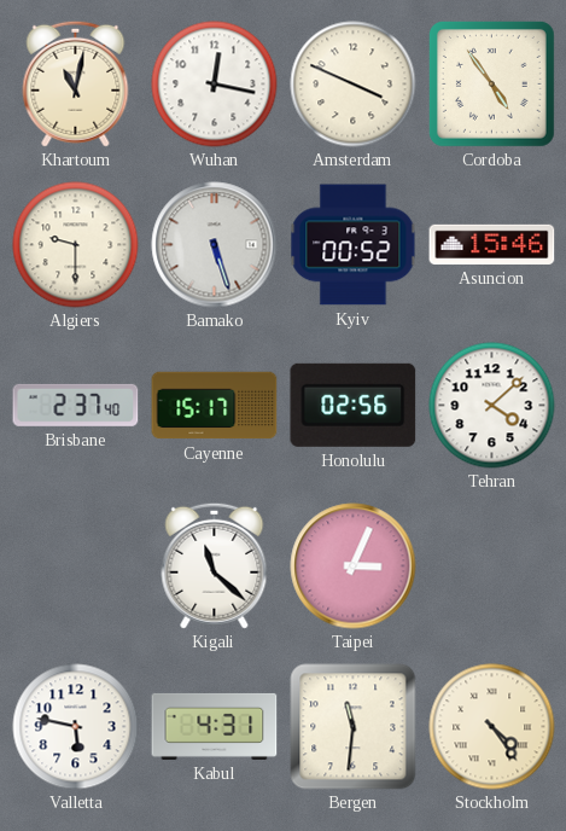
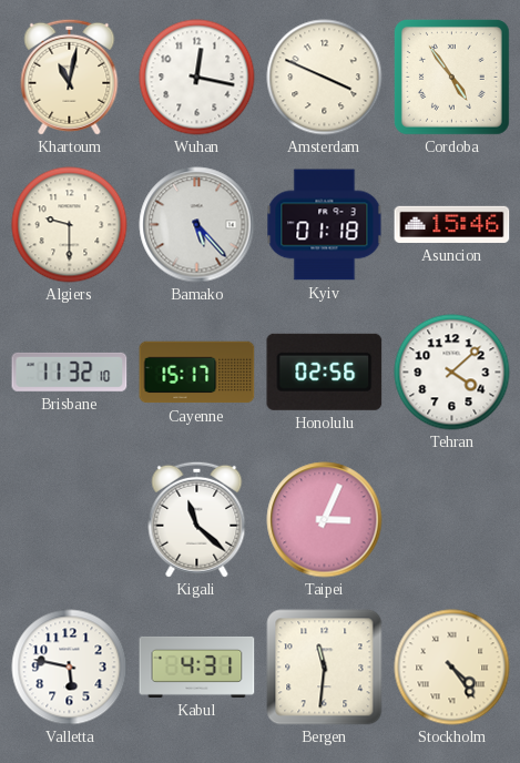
Bamako: 5:27 -> 5:23 (197, 225)
Kyiv: 00:52 -> 01:18 (325, 225)
Brisbane: 2:37 -> 11:32 (70, 372)
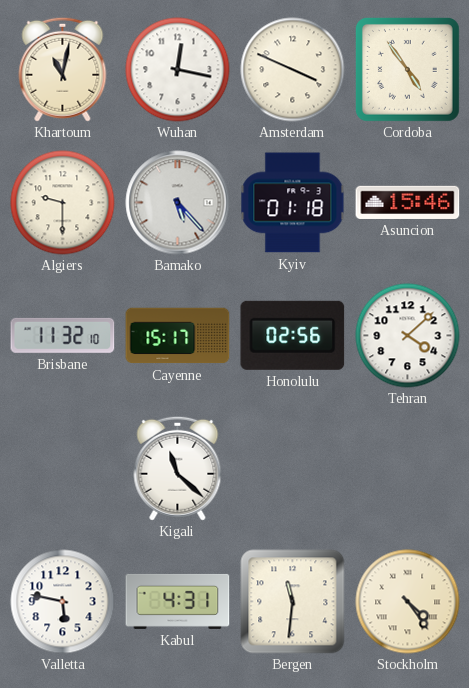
Taipei: 3:04 -> none (325, 520)
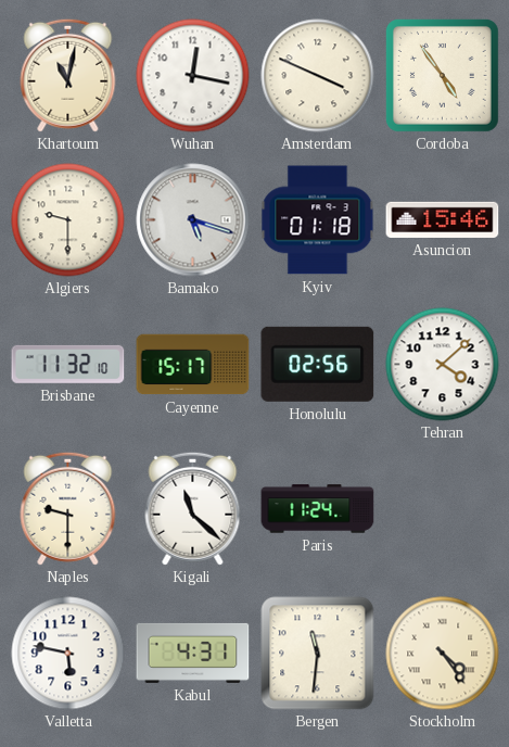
Bamako: 5:23 -> 5:18 (193, 220)
Naples: none -> 9:30 (68, 508)
Paris: none -> 11:24 (318, 509)
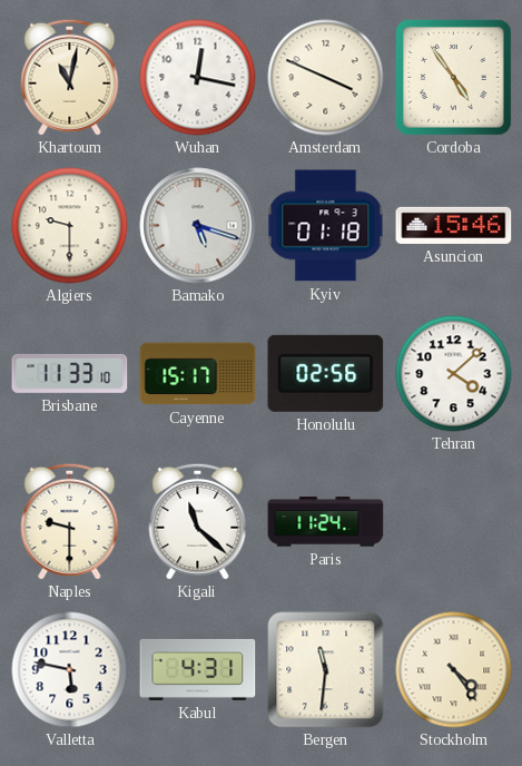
Brisbane: 11:32 -> 11:33 (70, 373)
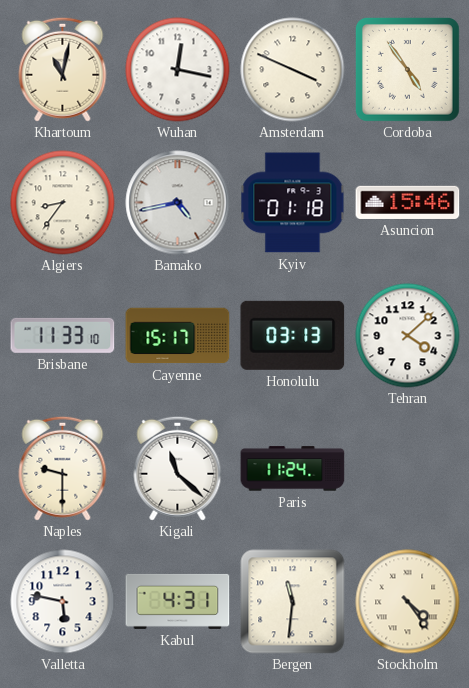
Algiers: 9:30 -> 8:36 (63, 203)
Bamako: 5:18 -> 4:43 (178, 203)
Honolulu: 02:56 -> 03:13 (293, 335)
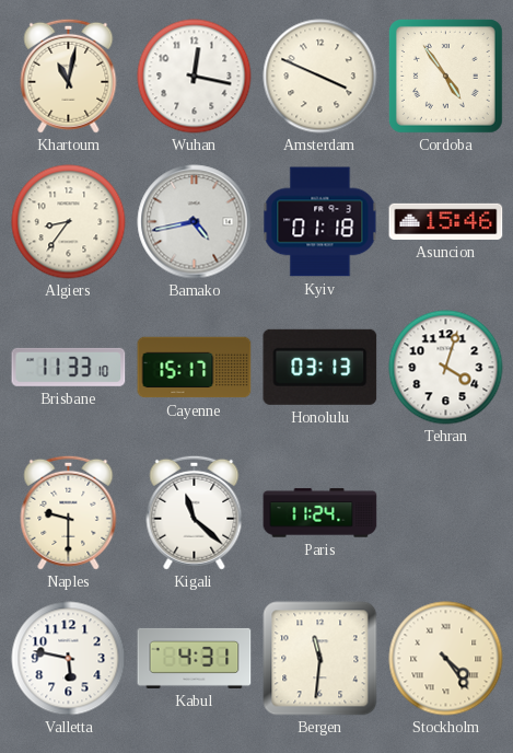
Tehran: 4:08 -> 4:03 (446, 368)
